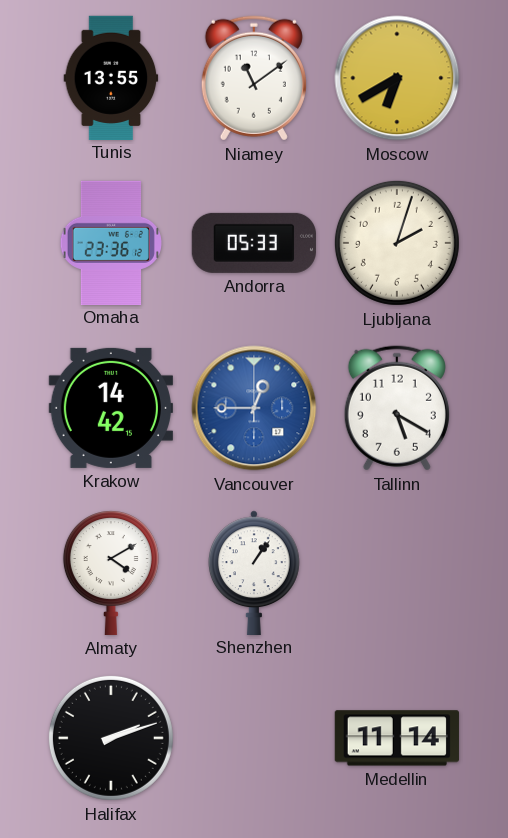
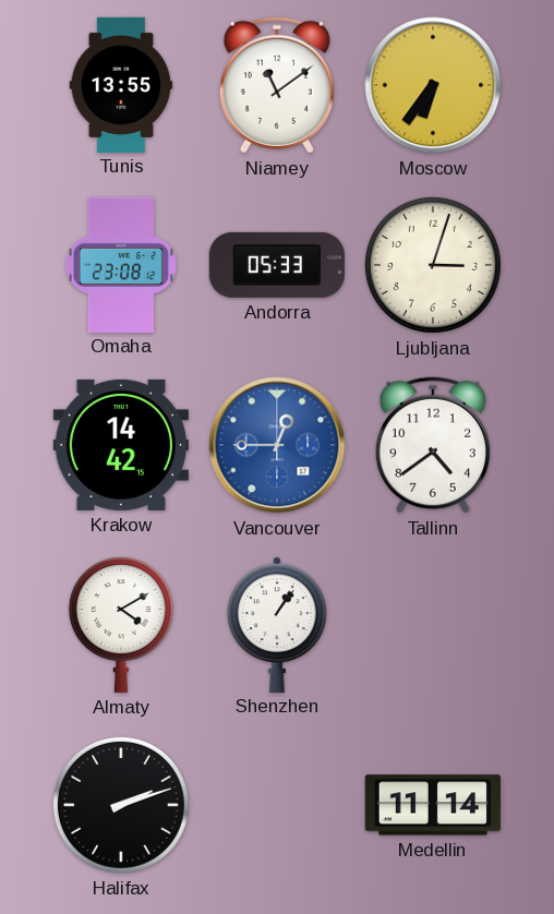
Moscow: 6:40 -> 6:36 (433, 85)
Omaha: 23:36 -> 23:08 (121, 264)
Ljubljana: 2:03 -> 3:03 (433, 265)
Tallinn: 5:20 -> 4:39 (433, 445)
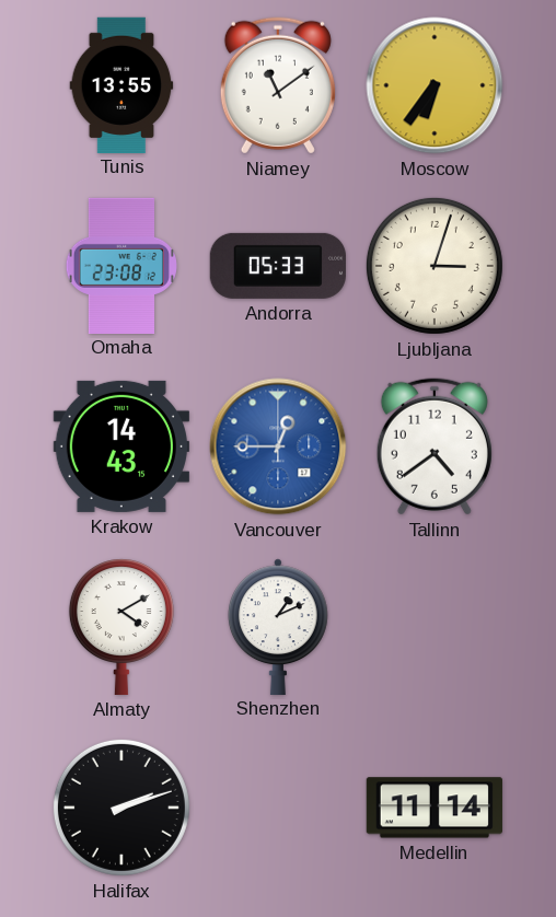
Krakow: 14:42 -> 14:43 (121, 446)
Shenzhen: 1:06 -> 1:11 (279, 626)
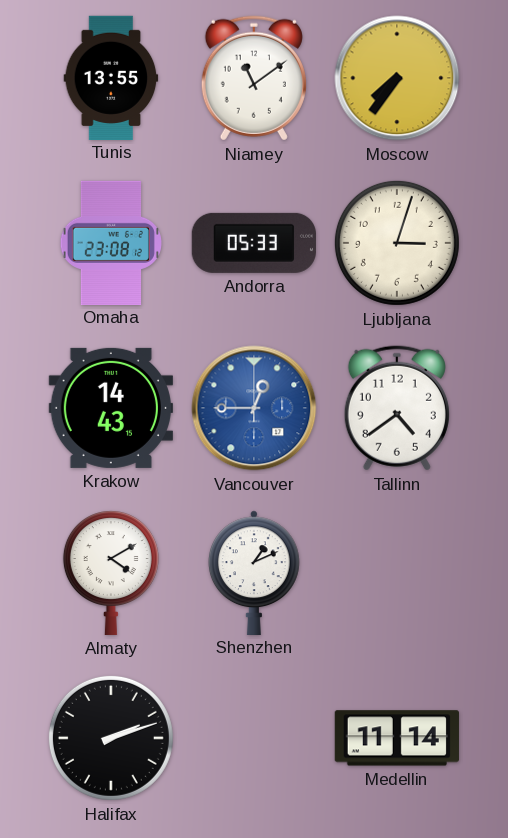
Moscow: 6:36 -> 7:36 (397, 78)
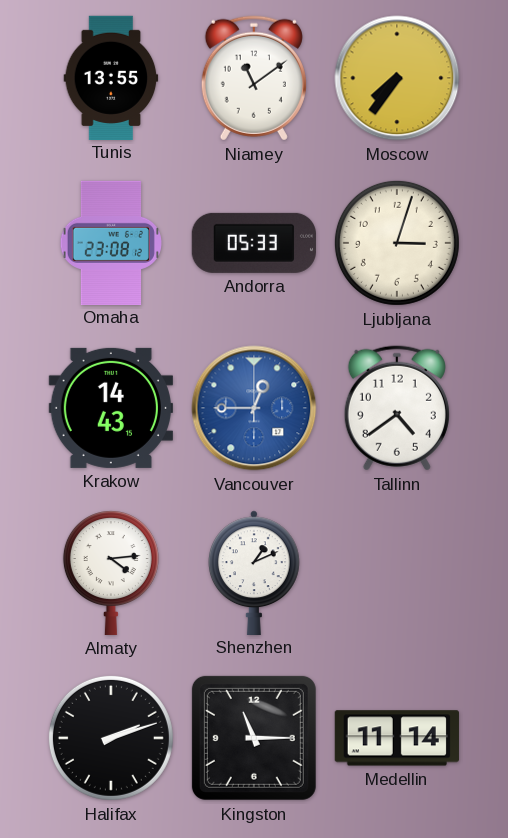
Almaty: 4:10 -> 4:14 (111, 573)
Kingston: none -> 11:15 (254, 738)
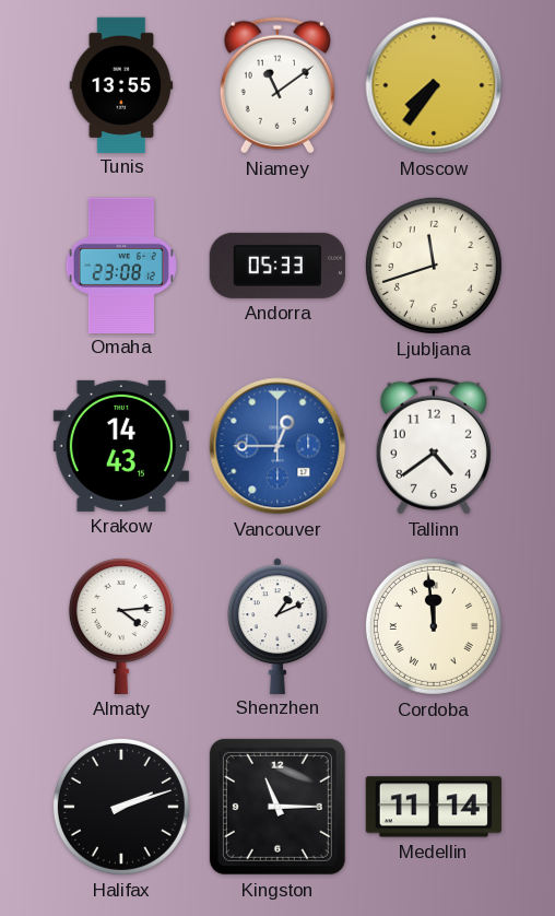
Ljubljana: 3:03 -> 11:42 (434, 266)
Cordoba: none -> 11:59 (434, 626)
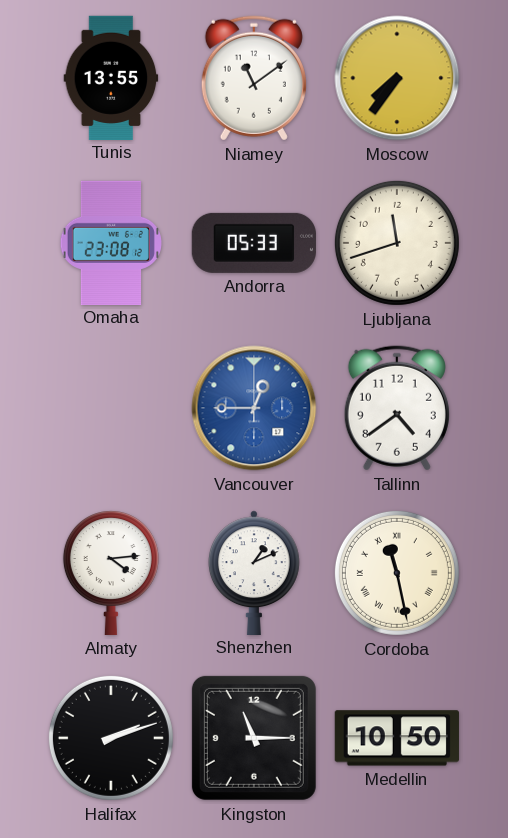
Krakow: 14:43 -> none (121, 446)
Cordoba: 11:59 -> 11:28 (397, 573)
Medellin: 11:14 -> 10:50 (397, 738)
